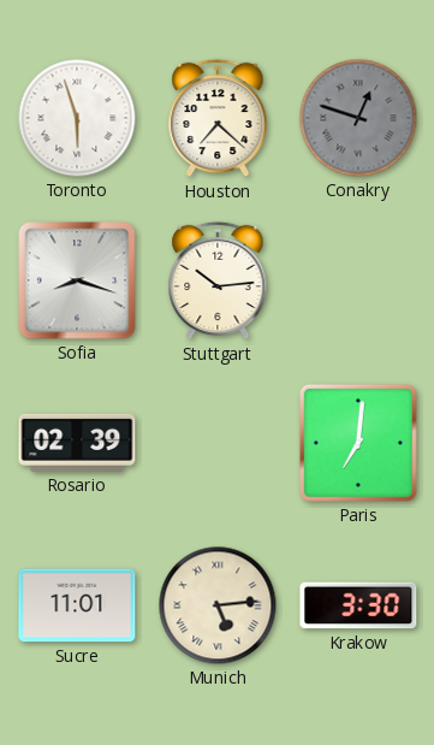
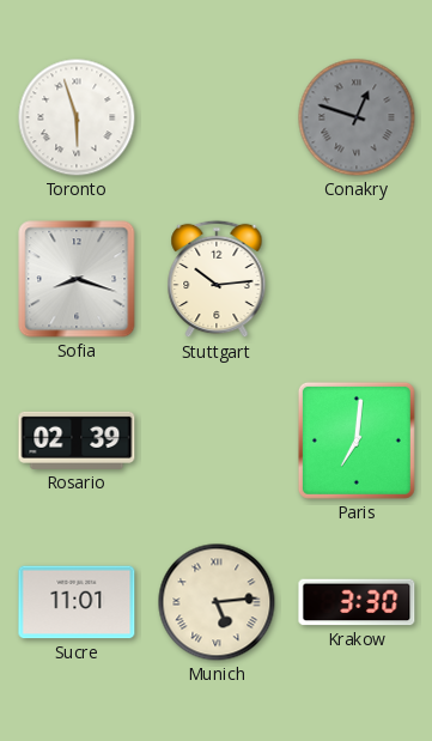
Houston: 7:22 -> none (218, 118)
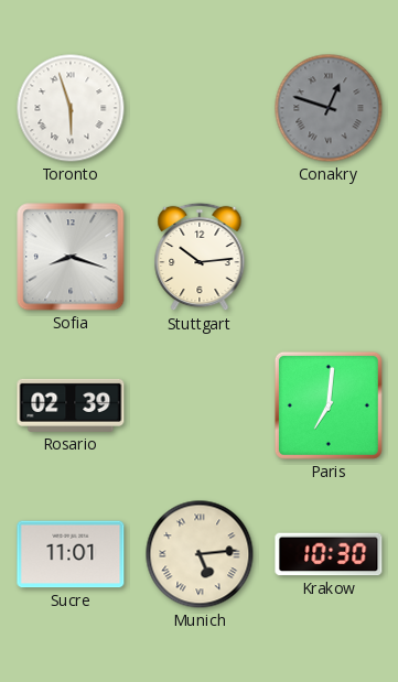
Krakow: 3:30 -> 10:30 (329, 554)
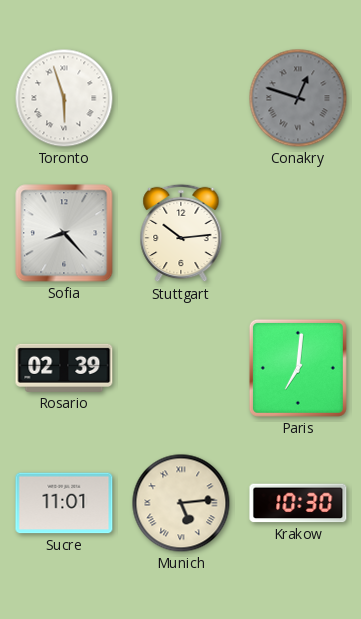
Sofia: 8:18 -> 8:23 (64, 233)
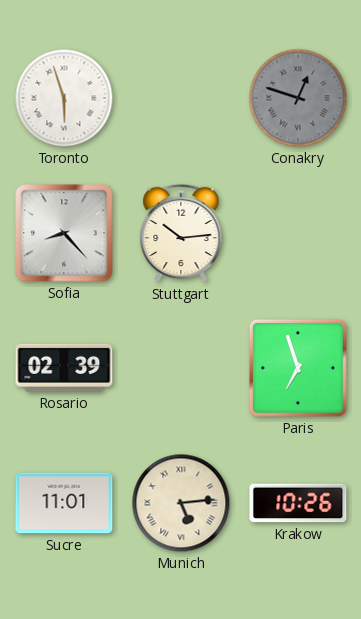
Paris: 7:01 -> 6:57 (298, 368)
Krakow: 10:30 -> 10:26 (298, 503)
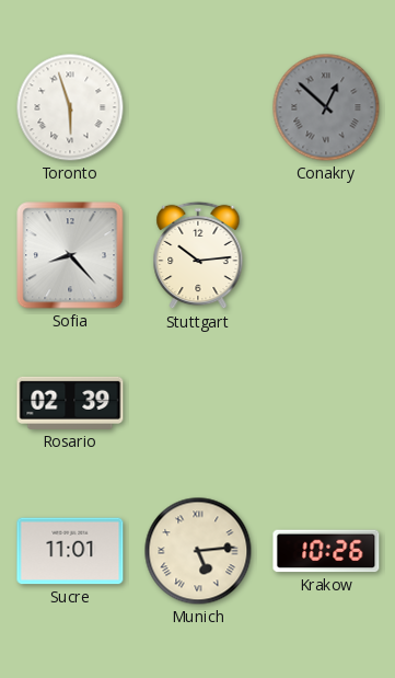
Conakry: 12:48 -> 12:52 (326, 107)
Paris: 6:57 -> none (298, 368)
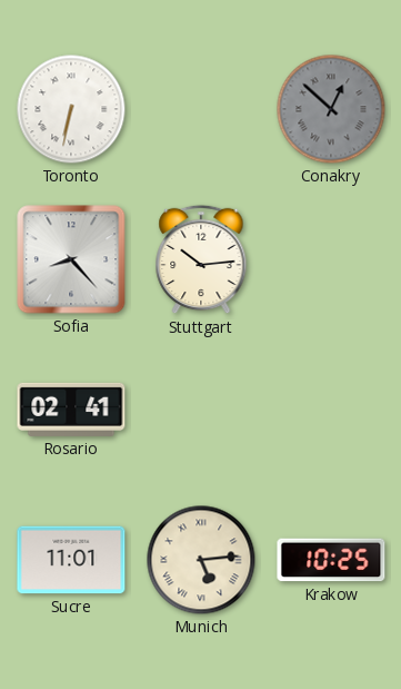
Toronto: 5:57 -> 6:32 (71, 109)
Rosario: 02:39 -> 02:41 (71, 410)
Krakow: 10:26 -> 10:25 (331, 560)
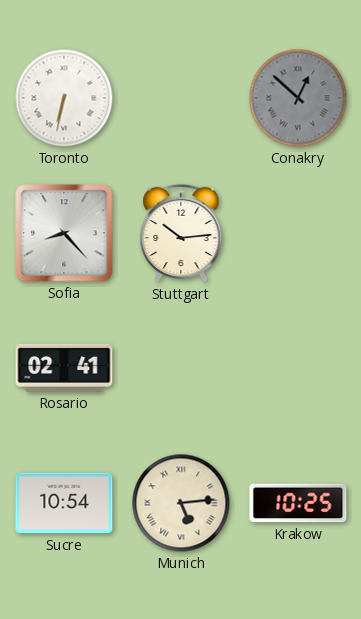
Sucre: 11:01 -> 10:54 (64, 503)
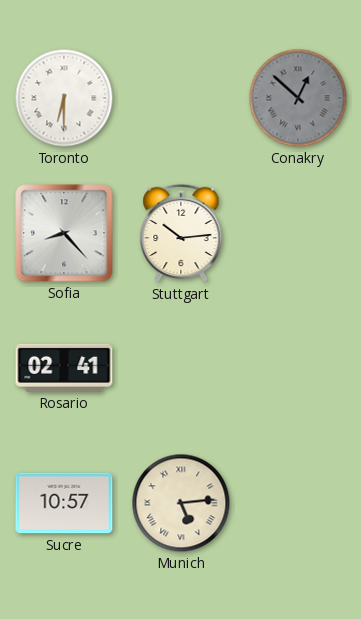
Toronto: 6:32 -> 6:30 (64, 98)
Sucre: 10:54 -> 10:57 (64, 503)
Krakow: 10:25 -> none (298, 503)
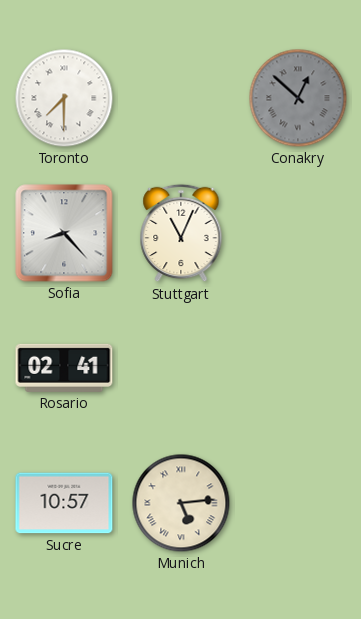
Toronto: 6:30 -> 7:30 (64, 98)
Stuttgart: 10:14 -> 11:04 (181, 233)
